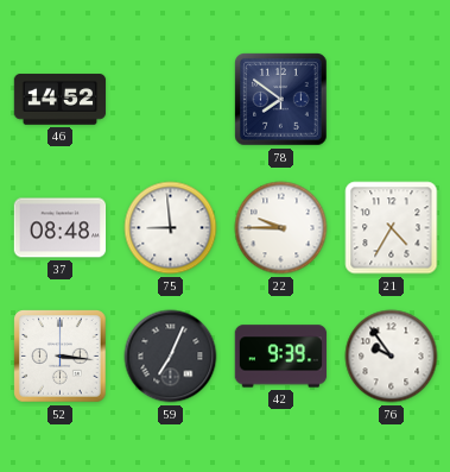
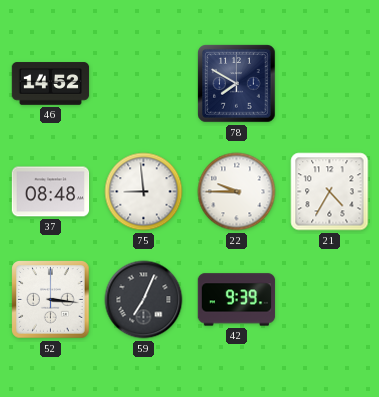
78: 7:51 -> 7:50 (237, 84)
76: 9:54 -> none (392, 357)
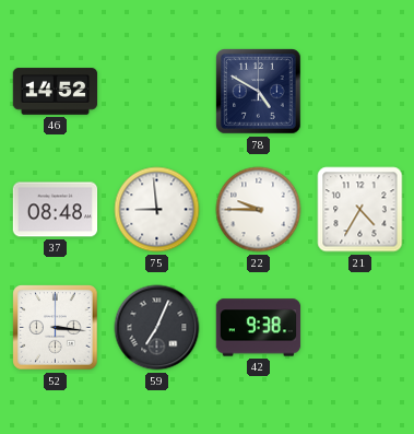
78: 7:50 -> 4:50 (259, 92)
42: 9:39 -> 9:38 (259, 328)
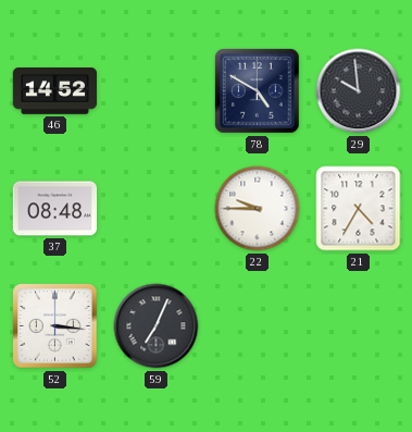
29: none -> 9:59 (359, 91)
75: 8:59 -> none (157, 210)
42: 9:38 -> none (259, 328)
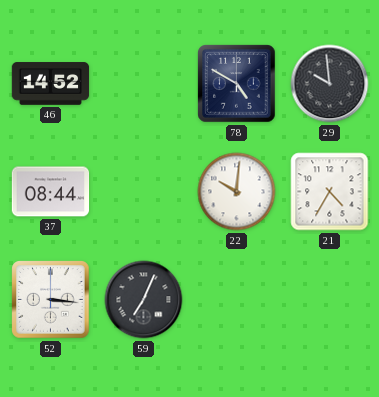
37: 08:48 -> 08:44 (51, 192)
22: 9:45 -> 10:01 (237, 192)
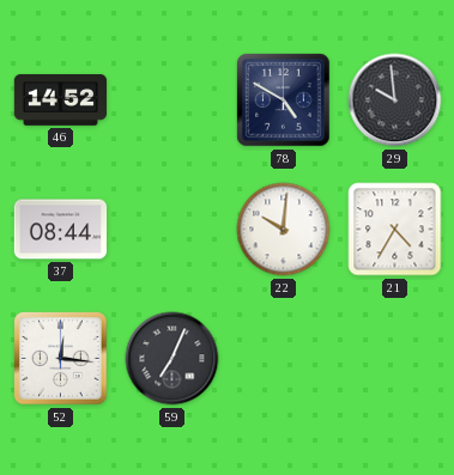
52: 3:16 -> 12:16 (61, 359)
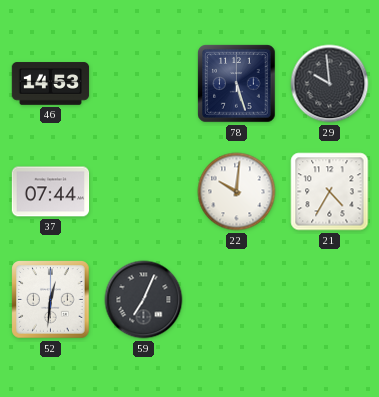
46: 14:52 -> 14:53 (51, 84)
78: 4:50 -> 5:27 (237, 84)
37: 08:44 -> 07:44 (51, 192)
52: 12:16 -> 12:31 (51, 300)
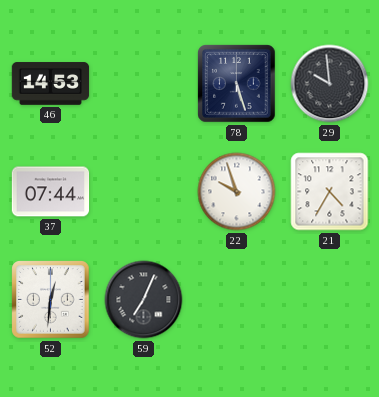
22: 10:01 -> 9:57 (237, 192)
